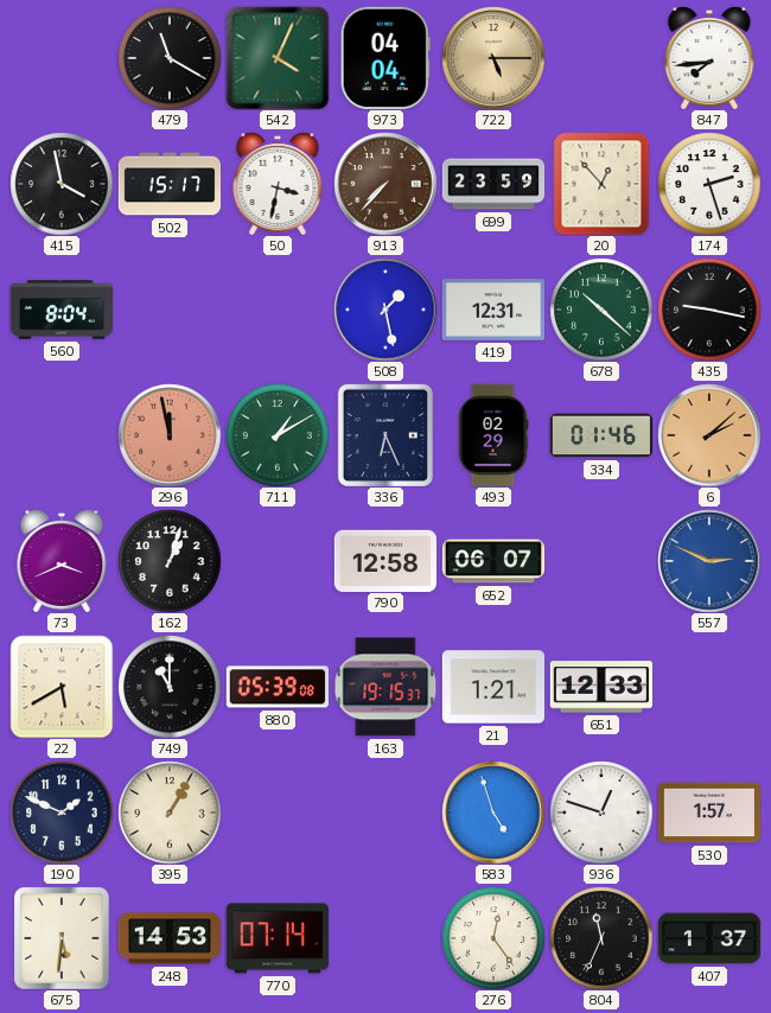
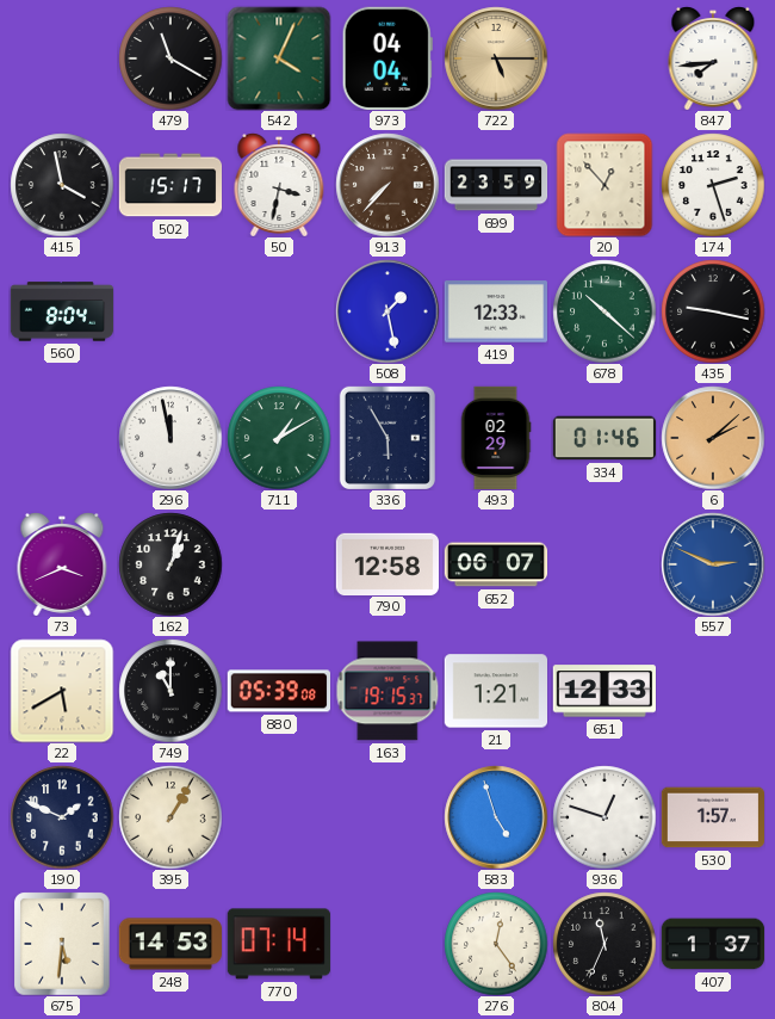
419: 12:31 -> 12:33 (495, 311)
296 dial: salmon -> white (170, 438)
336: 6:26 -> 5:55 (387, 438)
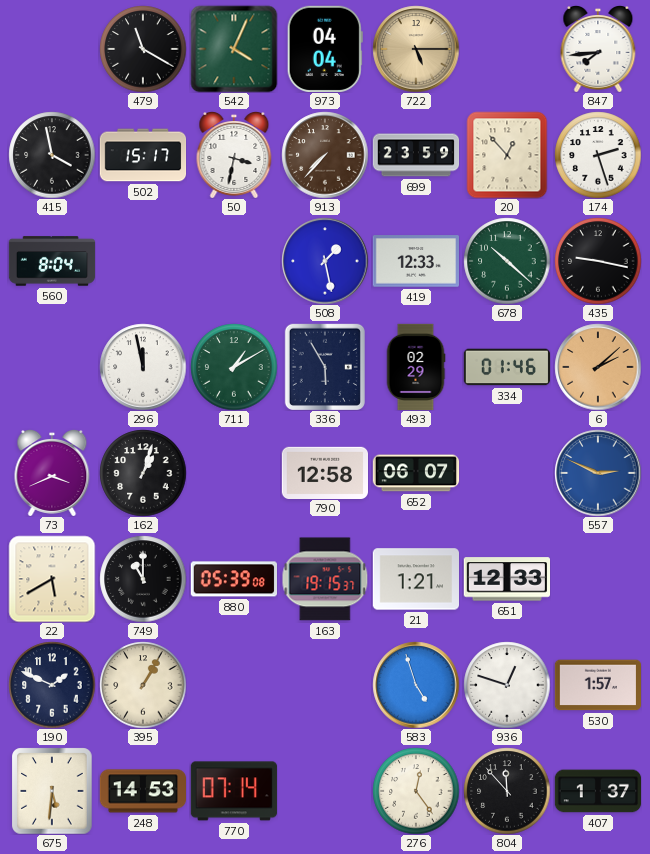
804: 11:34 -> 11:53 (507, 791)
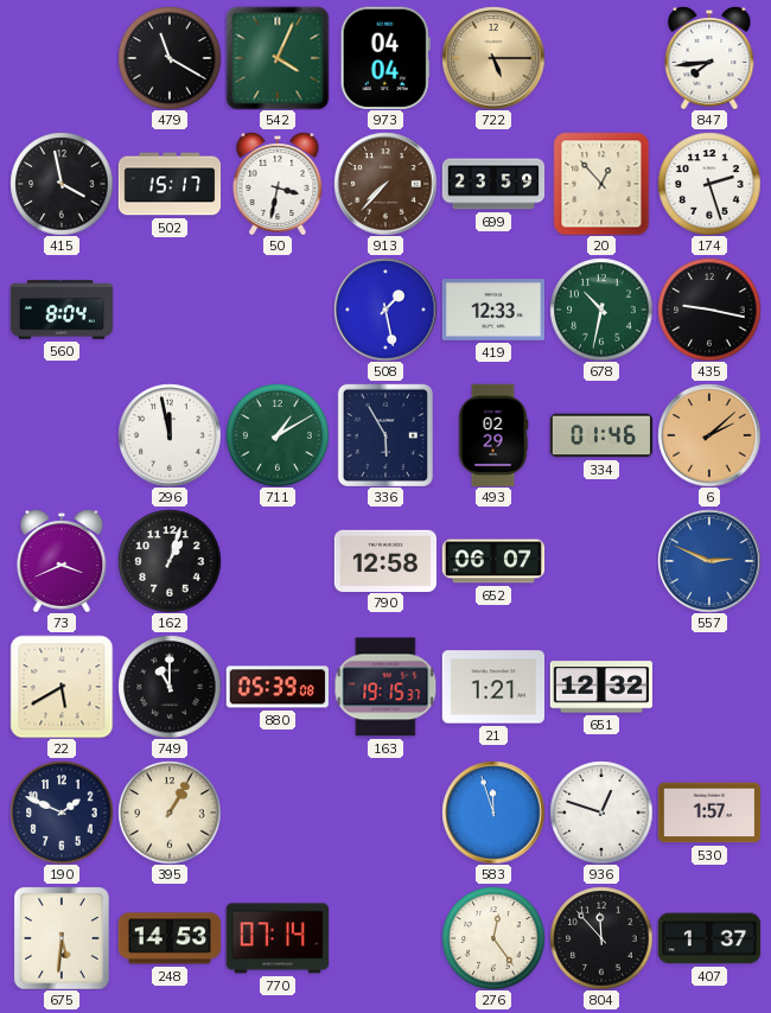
678: 10:22 -> 10:32 (601, 310)
651: 12:33 -> 12:32 (600, 687)
583: 4:57 -> 11:57 (493, 813)
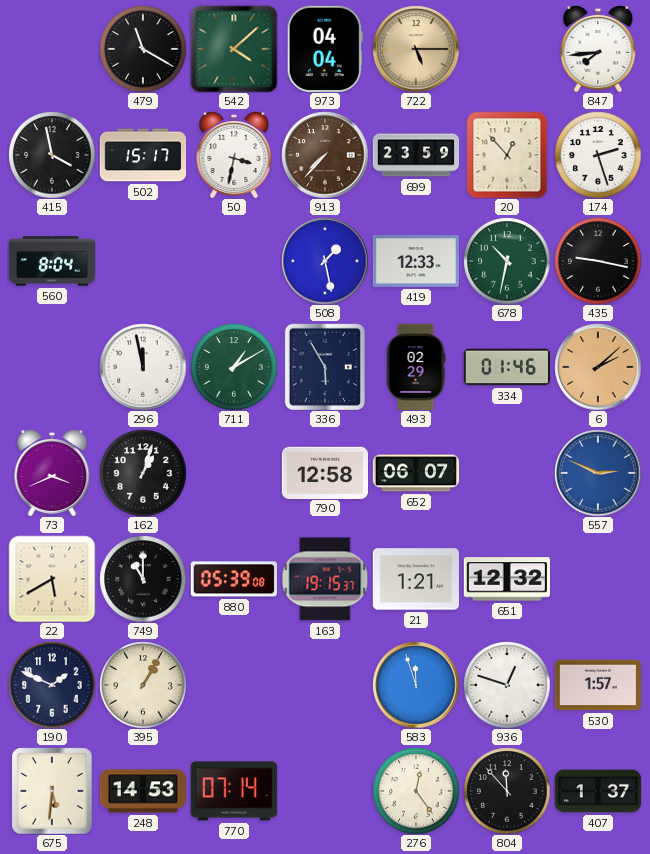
542: 4:04 -> 4:08 (234, 49)
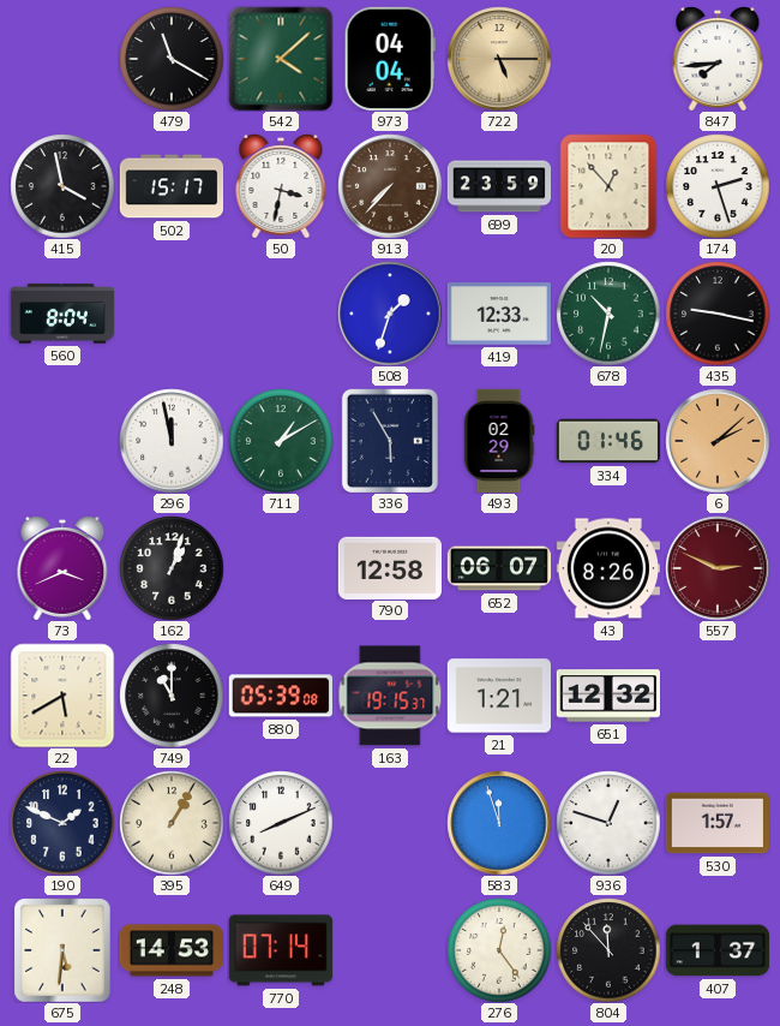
508: 1:28 -> 1:33 (390, 314)
43: none -> 8:26 (607, 568)
557 dial: blue -> burgundy (718, 568)
649: none -> 8:11 (281, 823)
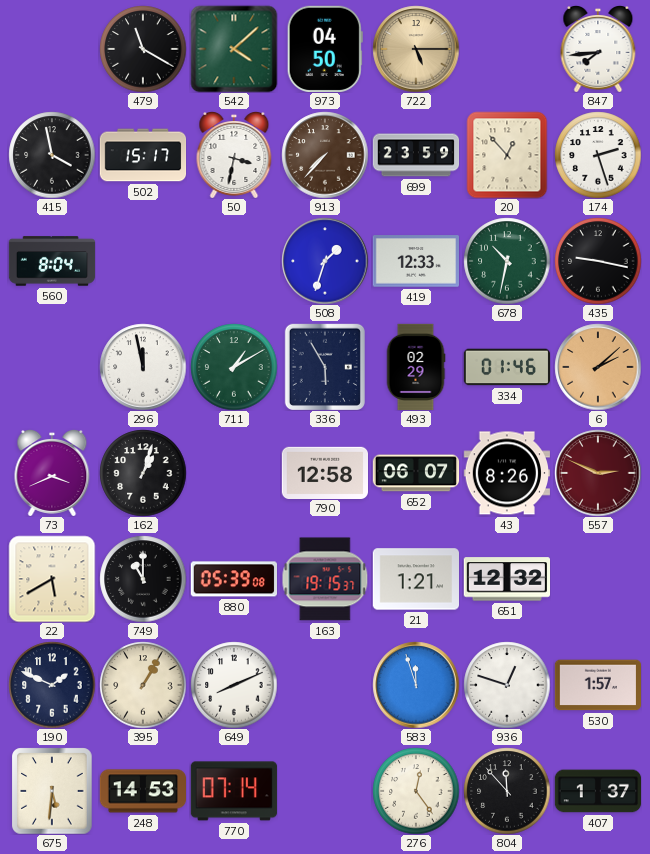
973: 04:04 -> 04:50 (325, 48)
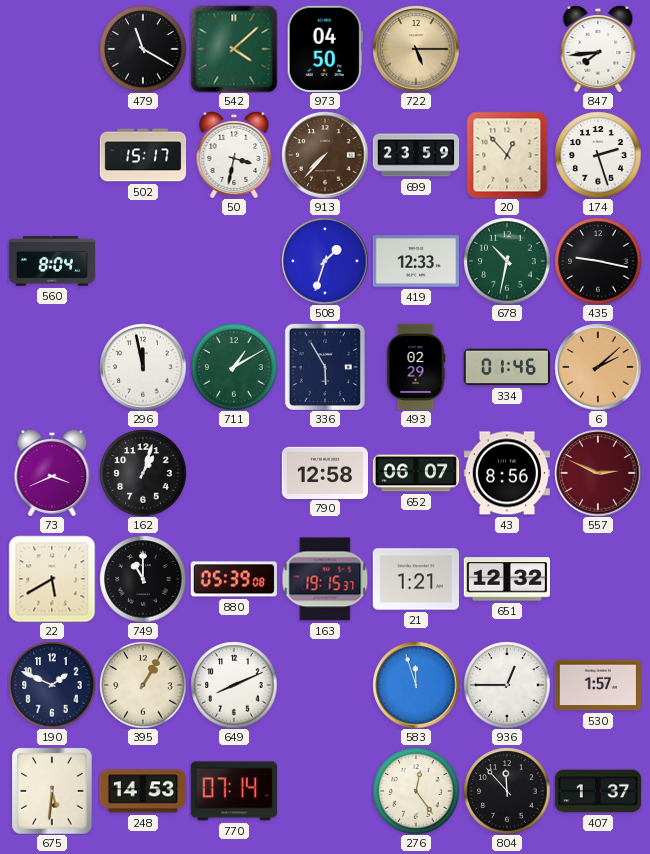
415: 3:58 -> none (52, 155)
43: 8:26 -> 8:56 (506, 473)
936: 12:48 -> 12:45 (507, 685)
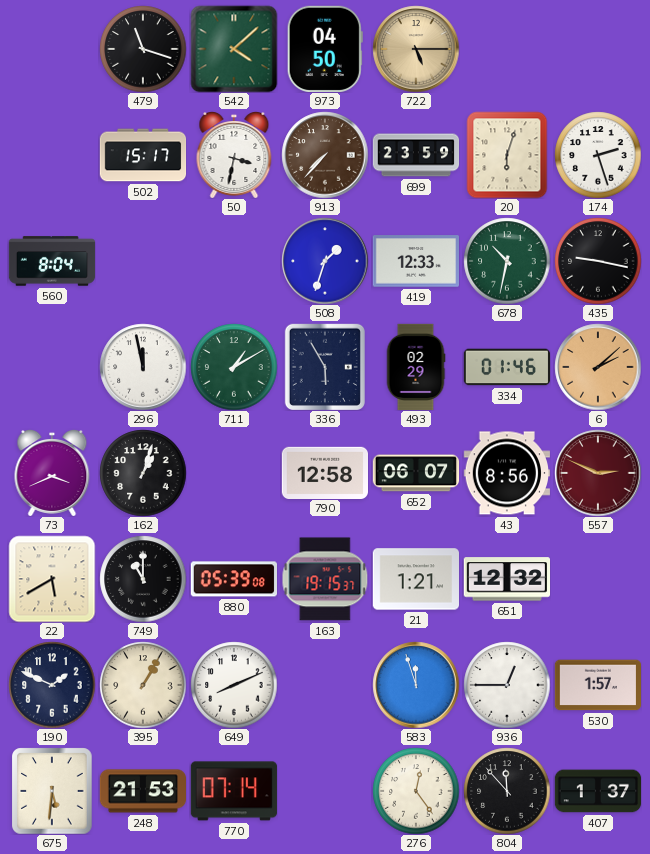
479: 11:20 -> 11:18 (143, 49)
847: 7:44 -> none (598, 49)
20: 12:53 -> 6:03 (507, 155)
248: 14:53 -> 21:53 (142, 791)
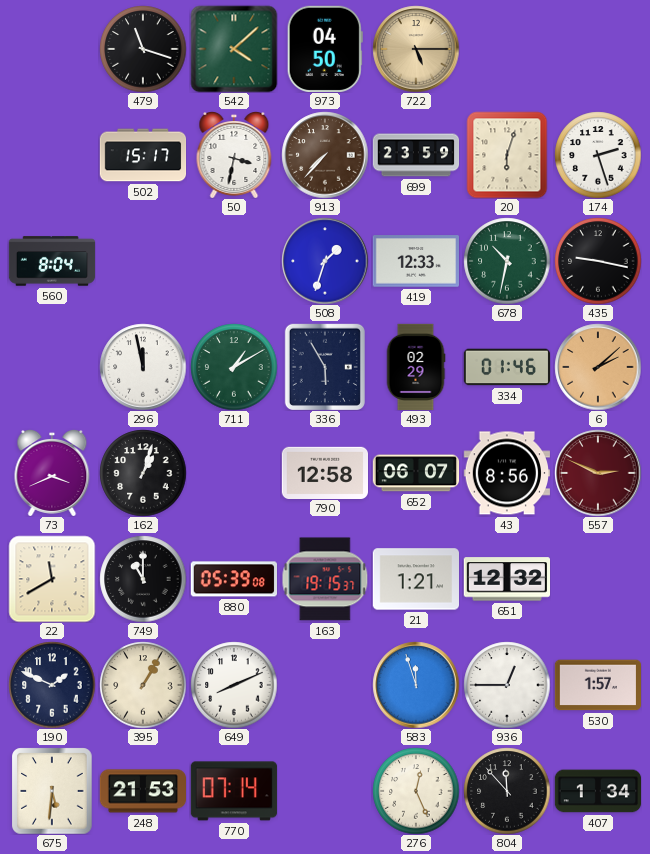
22: 5:40 -> 11:40 (52, 579)
276: 12:24 -> 12:26 (416, 791)
407: 1:37 -> 1:34 (598, 791)
